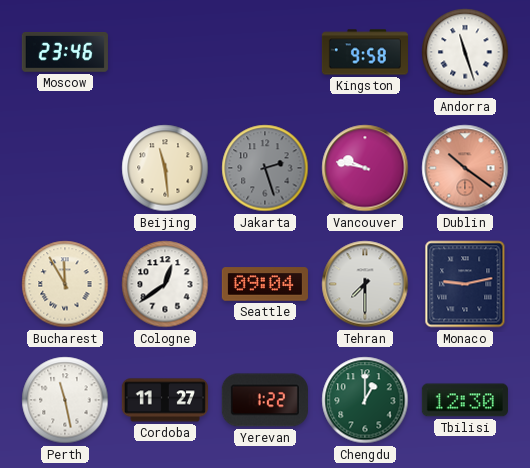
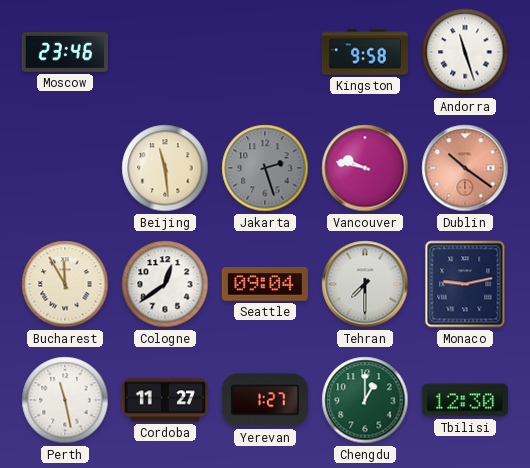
Yerevan: 1:22 -> 1:27 (265, 400)
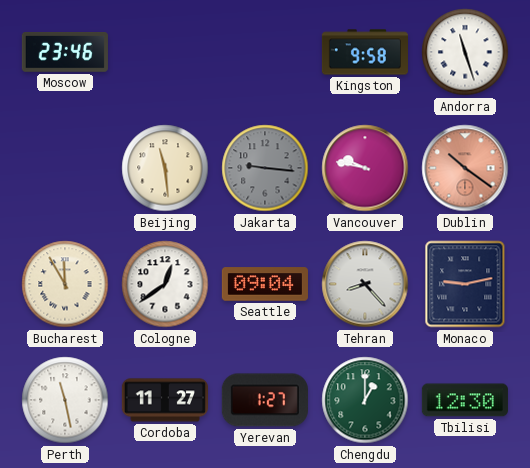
Jakarta: 2:27 -> 9:16 (265, 168)
Tehran: 7:30 -> 8:23 (365, 284)
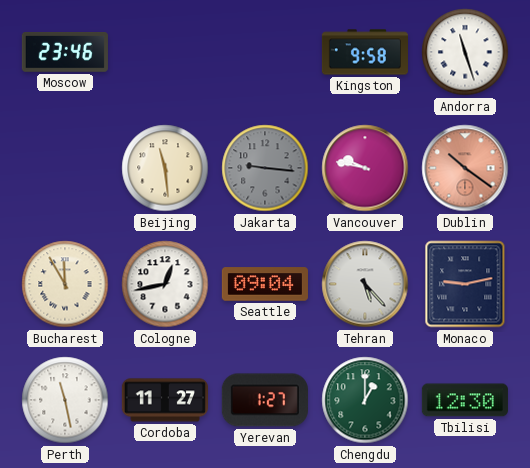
Cologne: 12:39 -> 12:43 (165, 284)
Tehran: 8:23 -> 5:23 (365, 284)
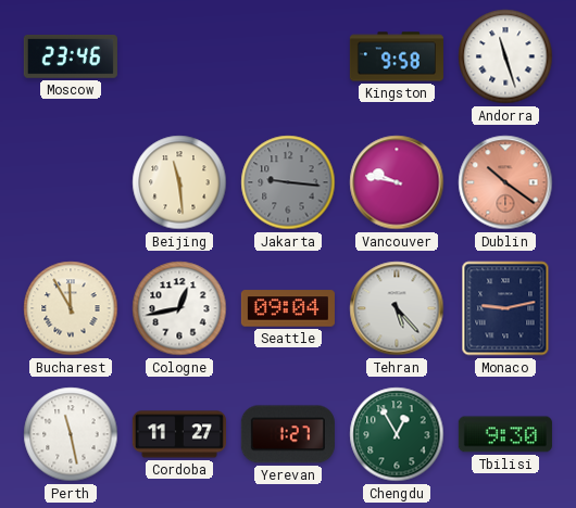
Chengdu: 1:00 -> 12:55 (397, 434)
Tbilisi: 12:30 -> 9:30 (505, 434)
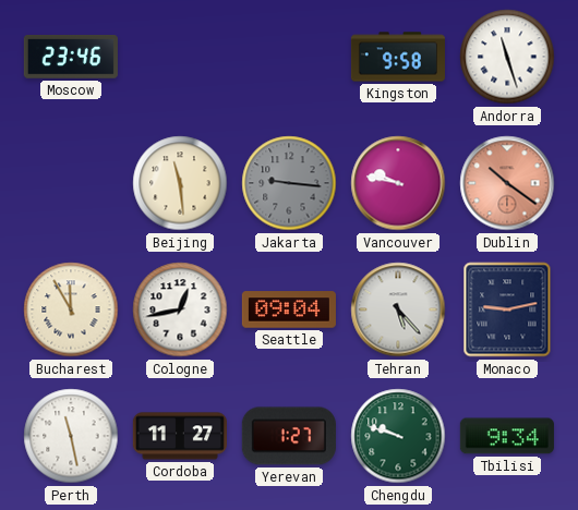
Chengdu: 12:55 -> 9:48 (398, 436)
Tbilisi: 9:30 -> 9:34 (507, 436)
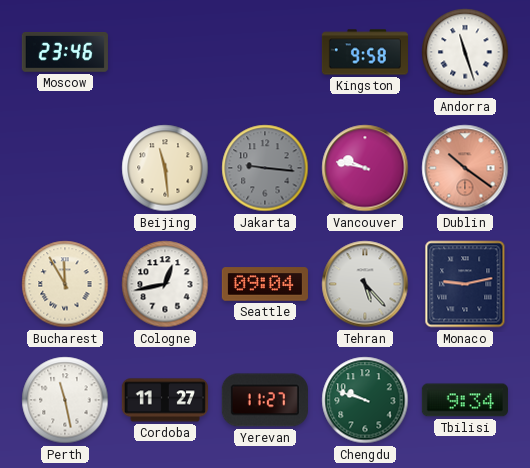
Yerevan: 1:27 -> 11:27 (265, 400)
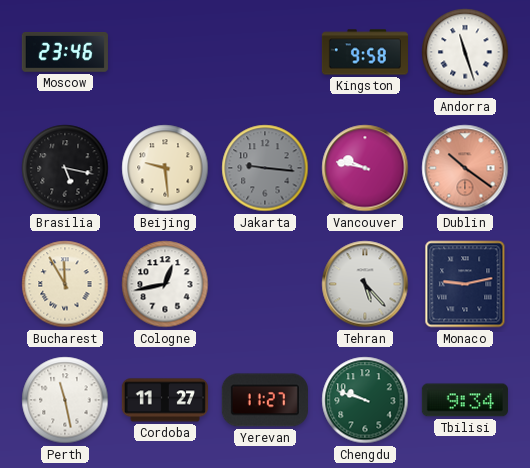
Brasilia: none -> 5:17 (65, 168)
Beijing: 11:29 -> 9:29 (165, 168)
Seattle: 09:04 -> none (265, 284)
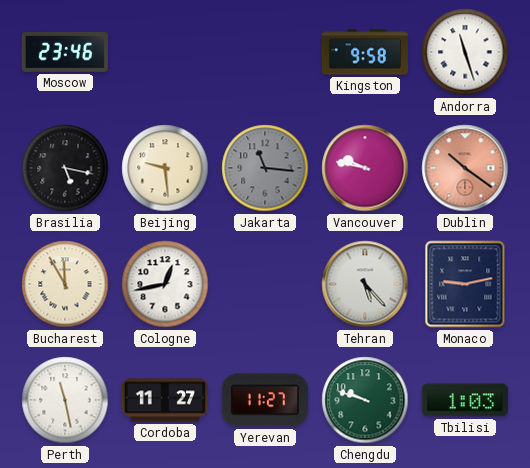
Jakarta: 9:16 -> 11:16 (265, 168)
Tbilisi: 9:34 -> 1:03 (465, 400)
